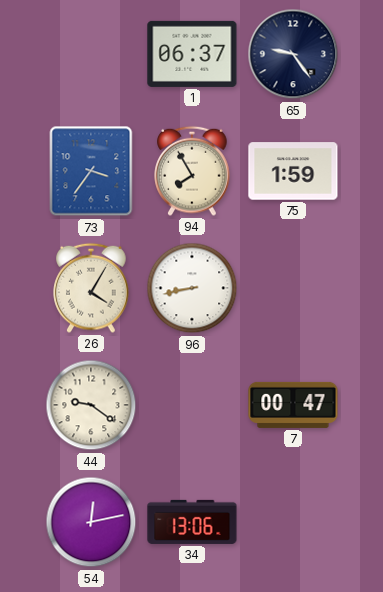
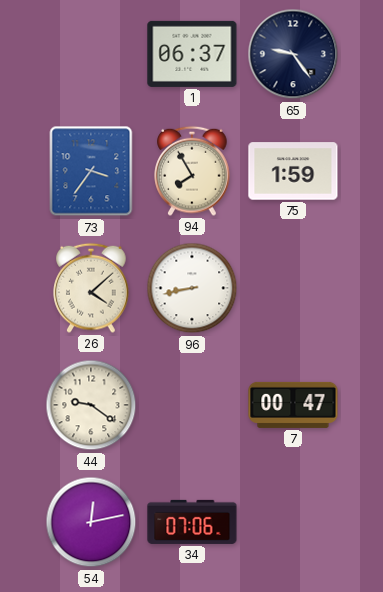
26: 4:05 -> 4:08 (91, 288)
34: 13:06 -> 07:06 (192, 522)
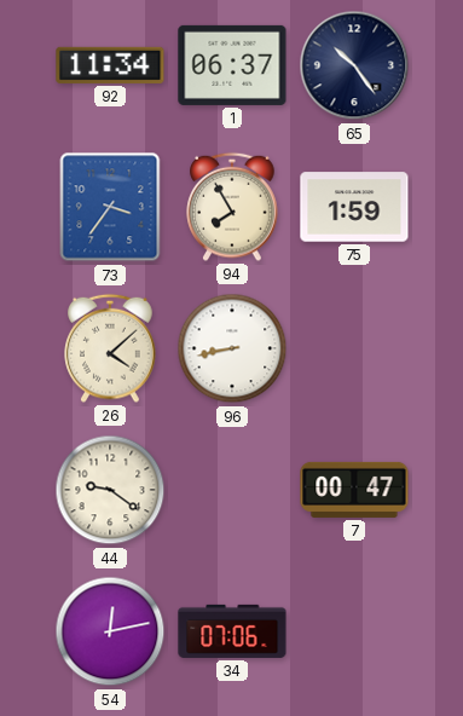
92: none -> 11:34 (110, 65)
65: 9:24 -> 10:24 (354, 65)
